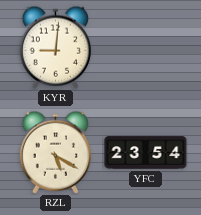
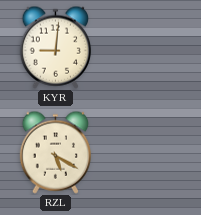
YFC: 23:54 -> none (146, 153)
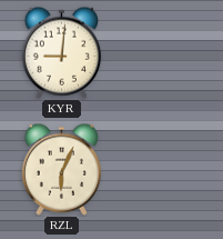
RZL: 5:20 -> 6:04 (61, 169)
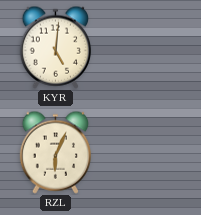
KYR: 9:01 -> 5:01 (55, 47)
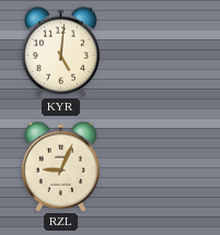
RZL: 6:04 -> 9:04 (60, 166)
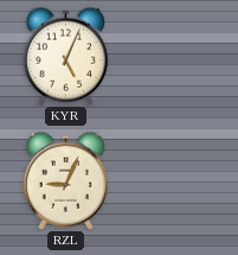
KYR: 5:01 -> 5:04 (65, 56)
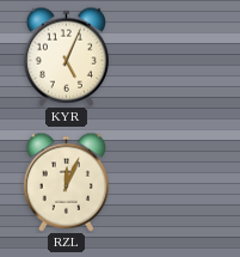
RZL: 9:04 -> 12:04 (66, 182)
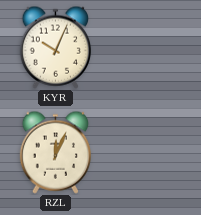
KYR: 5:04 -> 10:04 (55, 47)
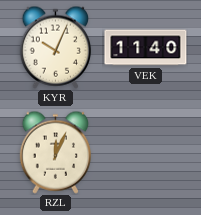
VEK: none -> 11:40 (146, 48)
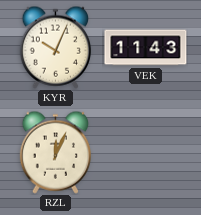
VEK: 11:40 -> 11:43 (146, 48)
